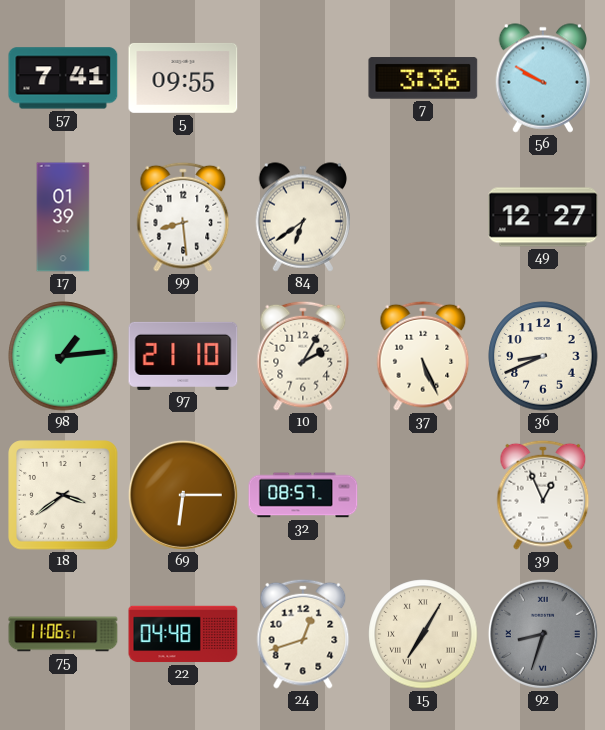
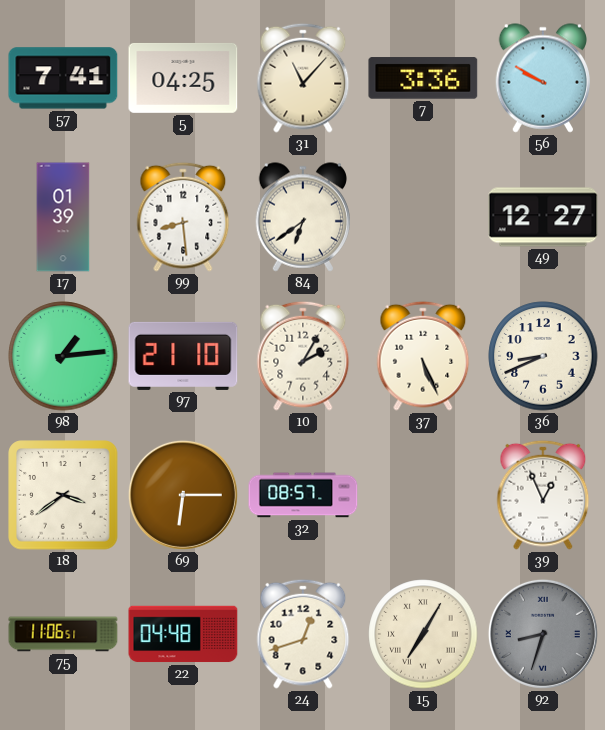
5: 09:55 -> 04:25 (183, 78)
31: none -> 11:07 (303, 78)
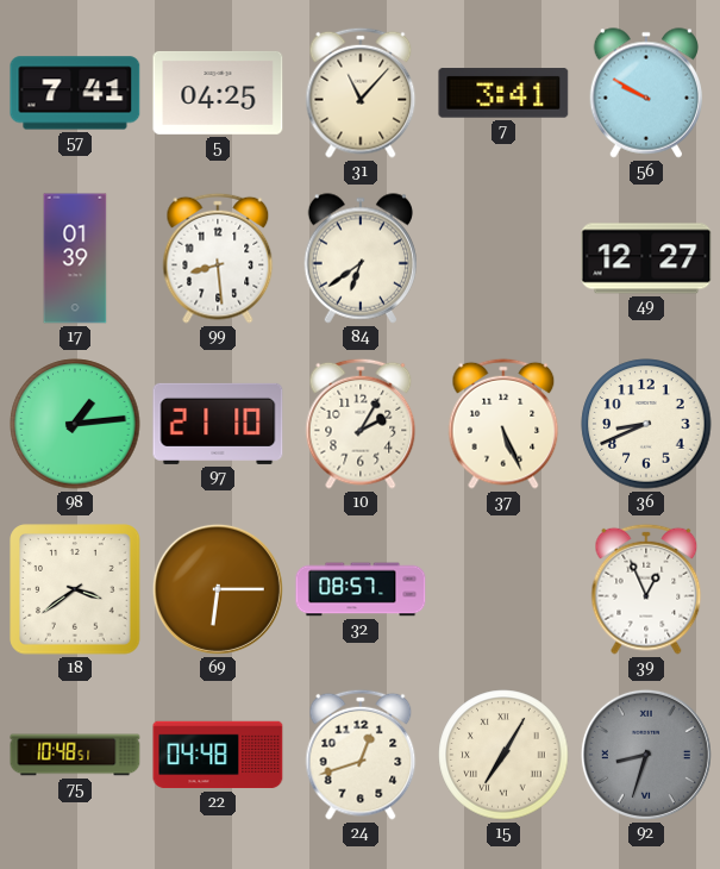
7: 3:36 -> 3:41 (503, 93)
75: 11:06 -> 10:48 (75, 755)
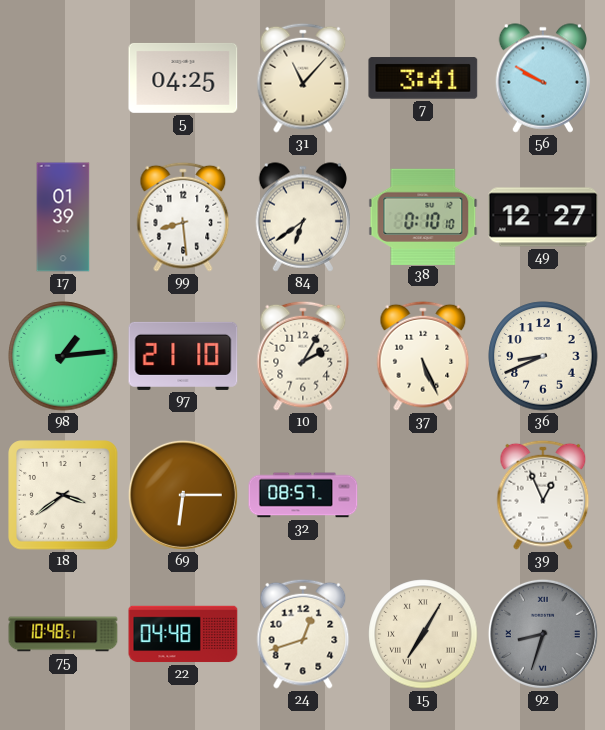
57: 7:41 -> none (75, 93)
38: none -> 0:10 (423, 216)
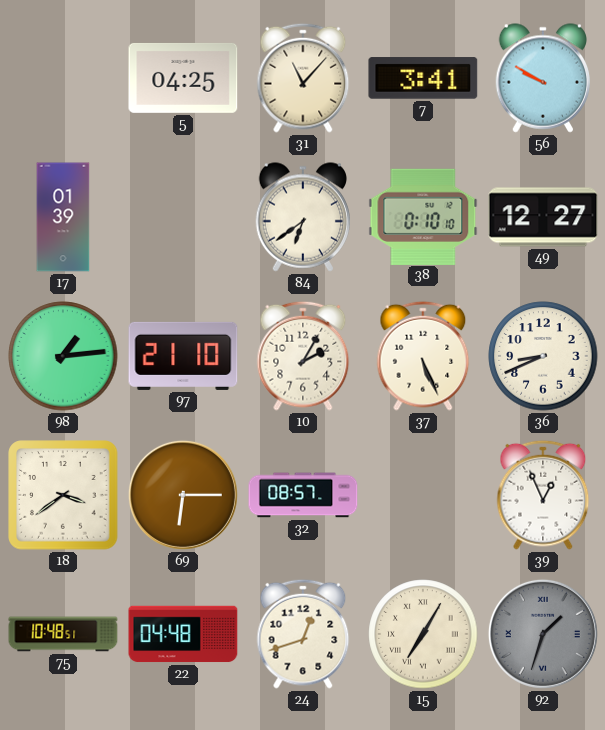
99: 8:29 -> none (183, 217)
92: 8:33 -> 1:33 (543, 634)
